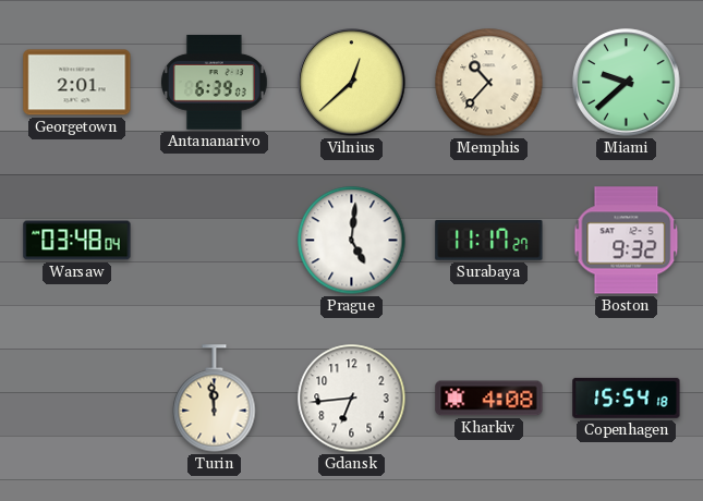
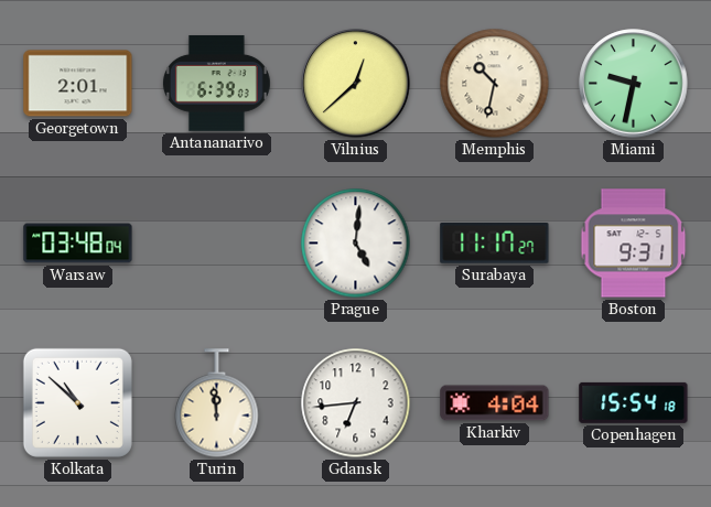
Memphis: 10:37 -> 10:32 (495, 84)
Miami: 9:38 -> 9:32 (634, 84)
Boston: 9:32 -> 9:31 (634, 244)
Kolkata: none -> 10:52 (77, 402)
Kharkiv: 4:08 -> 4:04 (495, 403)
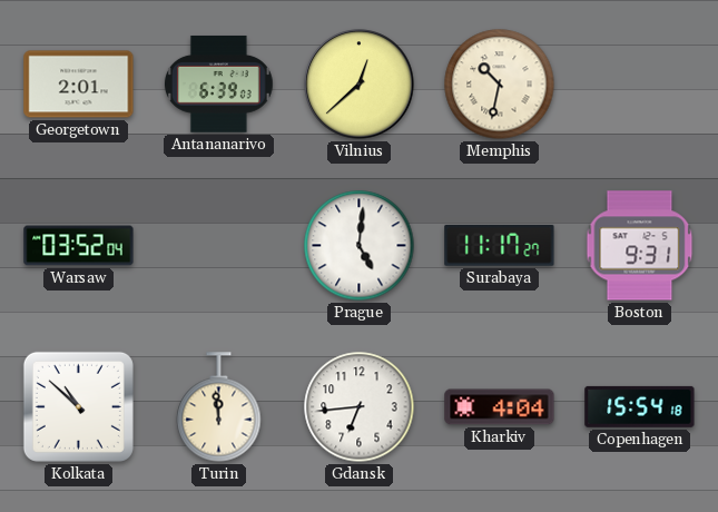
Miami: 9:32 -> none (634, 84)
Warsaw: 03:48 -> 03:52 (79, 246)
